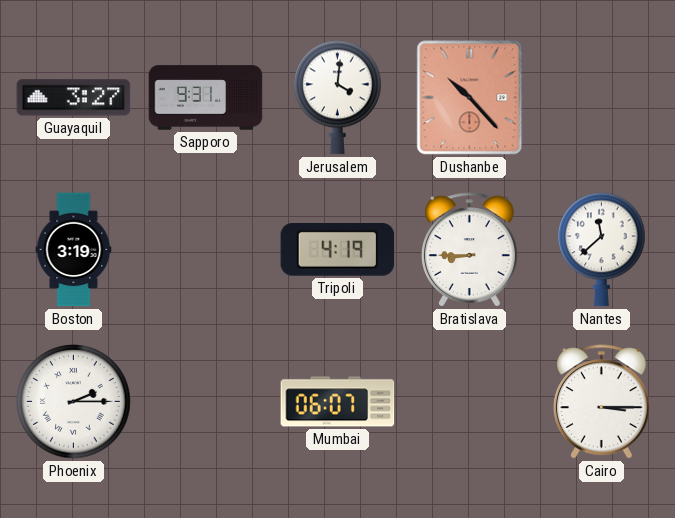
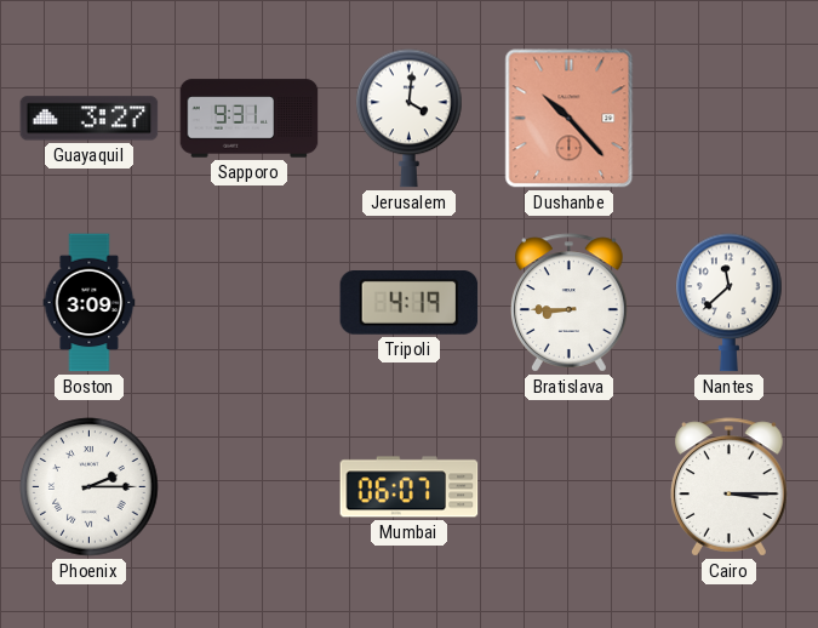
Boston: 3:19 -> 3:09 (90, 303)
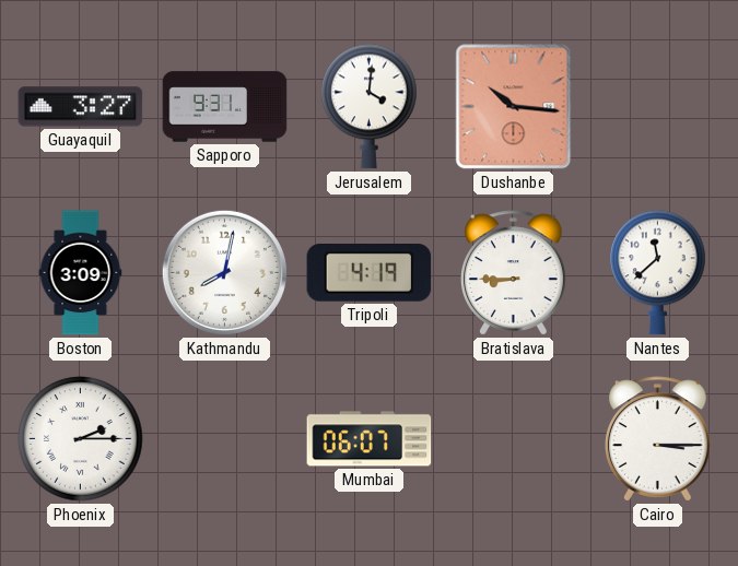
Dushanbe: 10:23 -> 10:16 (514, 107)
Kathmandu: none -> 8:02 (224, 272)
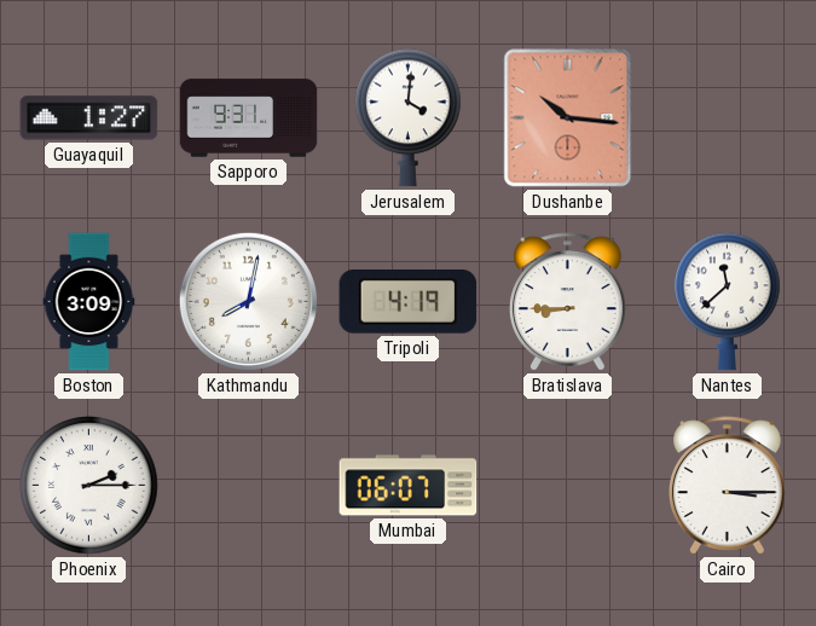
Guayaquil: 3:27 -> 1:27 (89, 118)
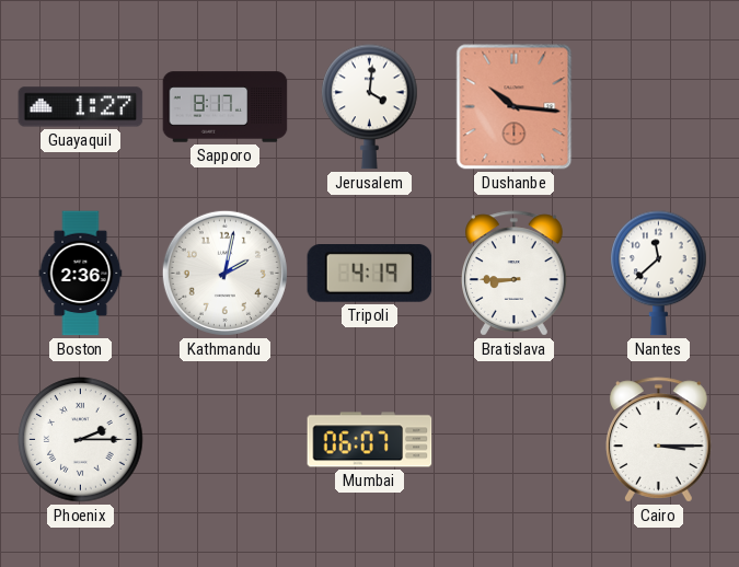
Sapporo: 9:31 -> 8:17 (226, 107)
Boston: 3:09 -> 2:36 (81, 274)
Kathmandu: 8:02 -> 2:02 (224, 273)
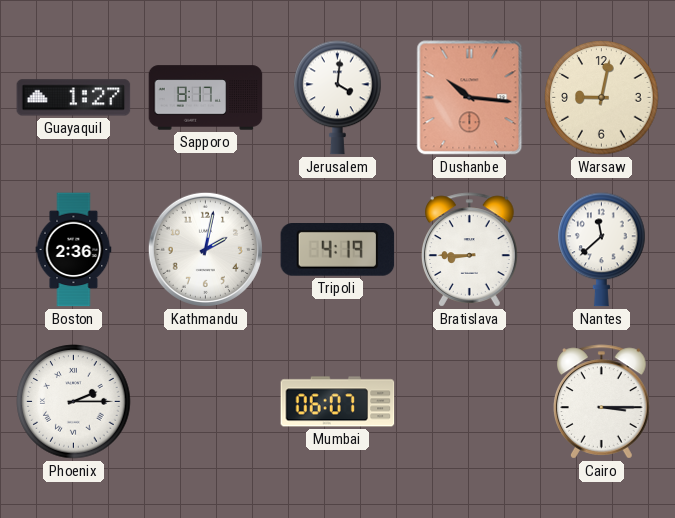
Warsaw: none -> 9:02 (602, 98)
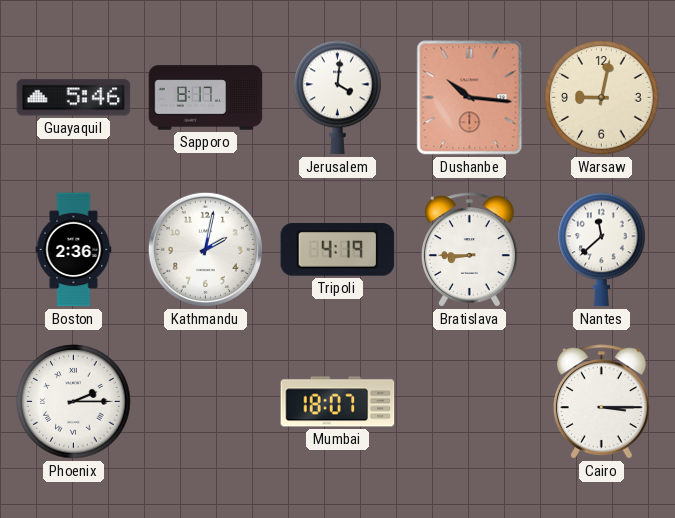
Guayaquil: 1:27 -> 5:46 (74, 98)
Mumbai: 06:07 -> 18:07 (338, 402)
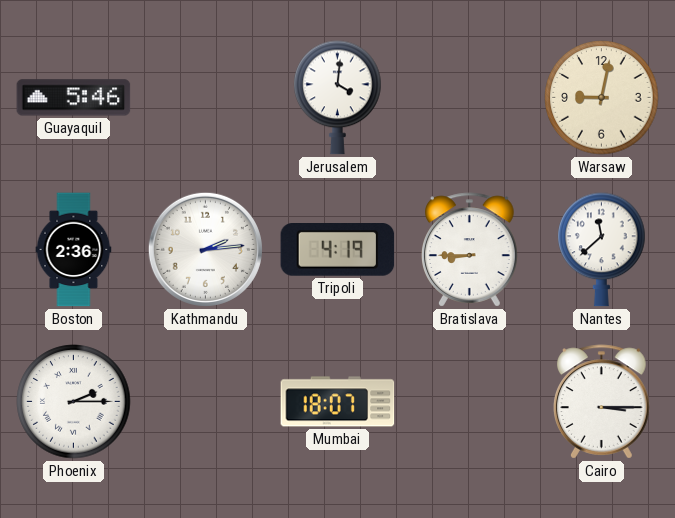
Sapporo: 8:17 -> none (206, 98)
Dushanbe: 10:16 -> none (470, 98)
Kathmandu: 2:02 -> 2:14 (205, 249)
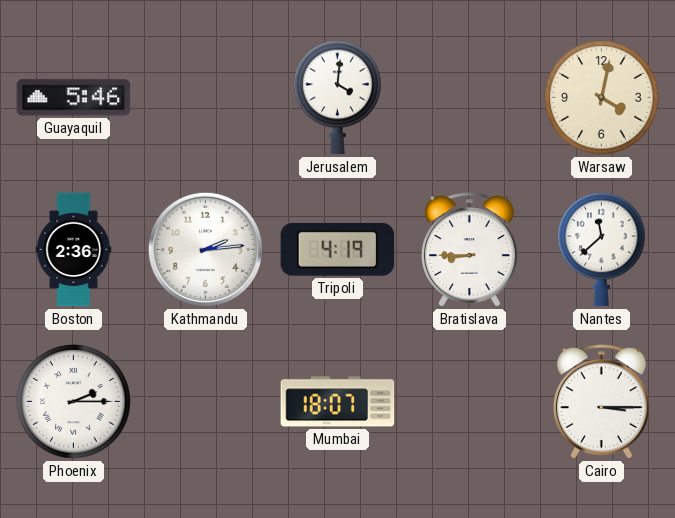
Warsaw: 9:02 -> 4:02 (602, 98)
